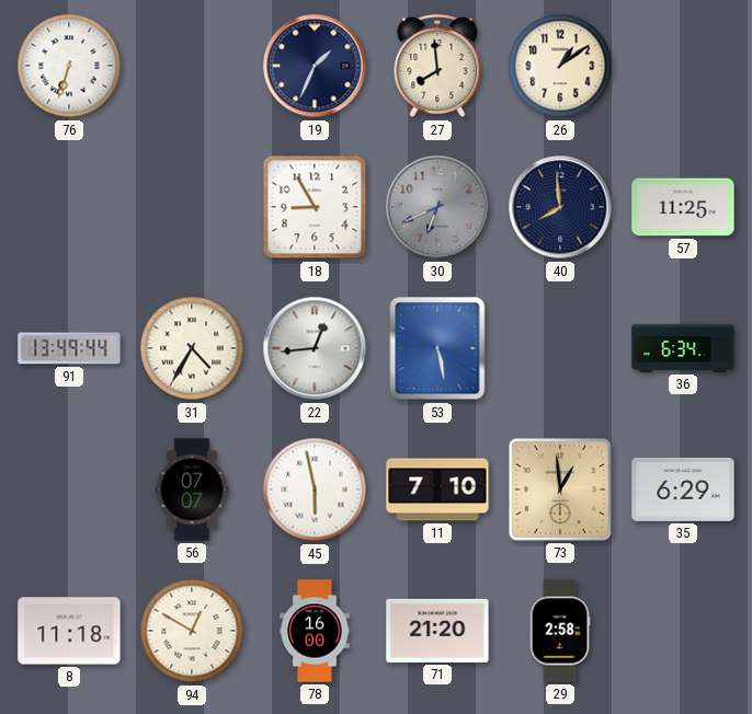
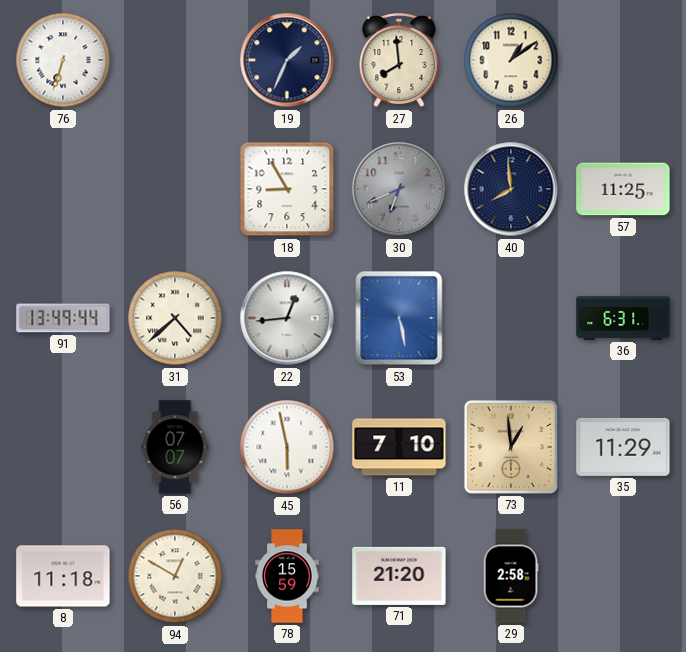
31: 4:35 -> 4:38 (175, 318)
36: 6:34 -> 6:31 (623, 318)
35: 6:29 -> 11:29 (623, 447)
78: 16:00 -> 15:59 (287, 576)
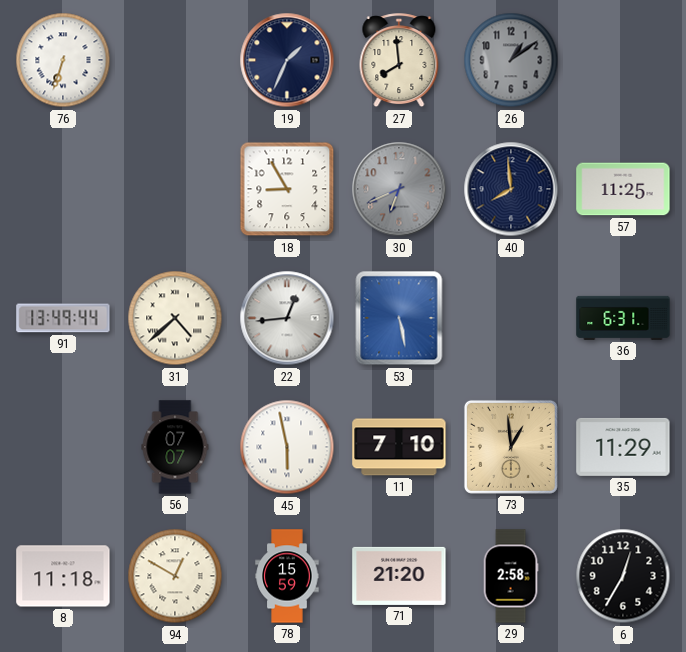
26 dial: cream -> grey (511, 60)
6: none -> 12:35 (623, 576)
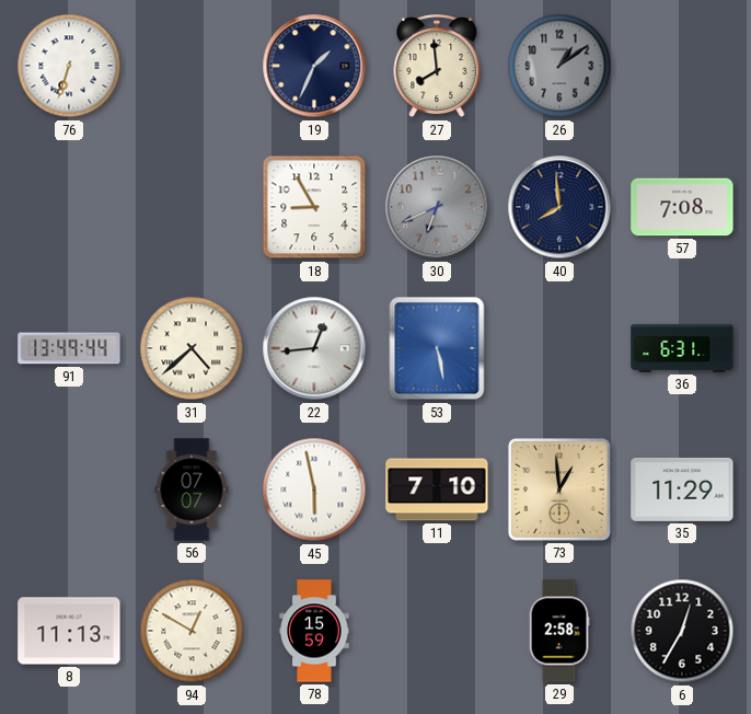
57: 11:25 -> 7:08 (682, 207)
8: 11:18 -> 11:13 (69, 631)
71: 21:20 -> none (399, 576)
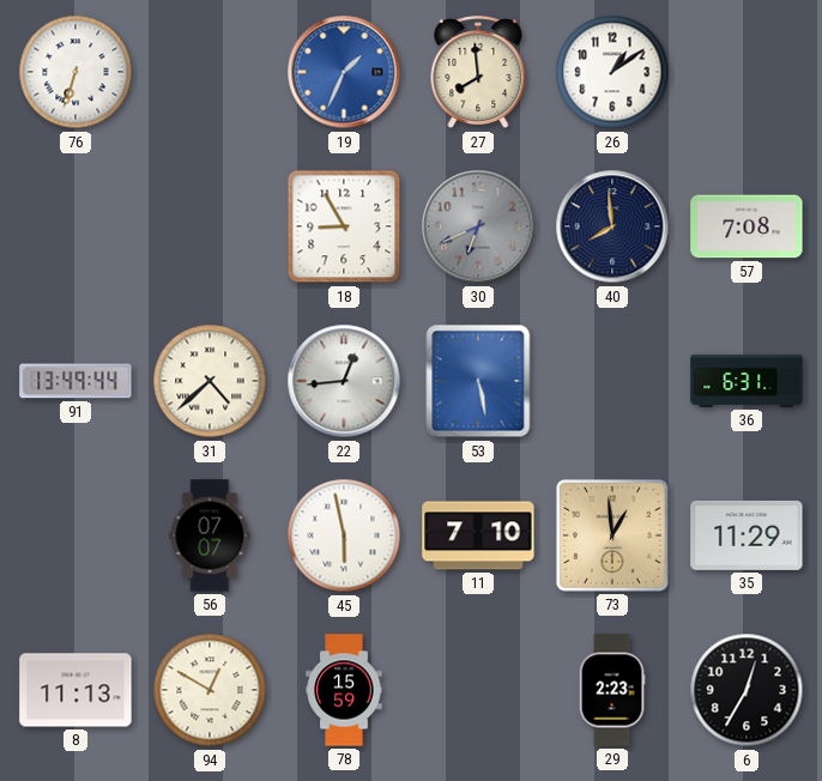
19 dial: navy -> blue (344, 72)
26 dial: grey -> white (612, 72)
29: 2:58 -> 2:23 (612, 690)
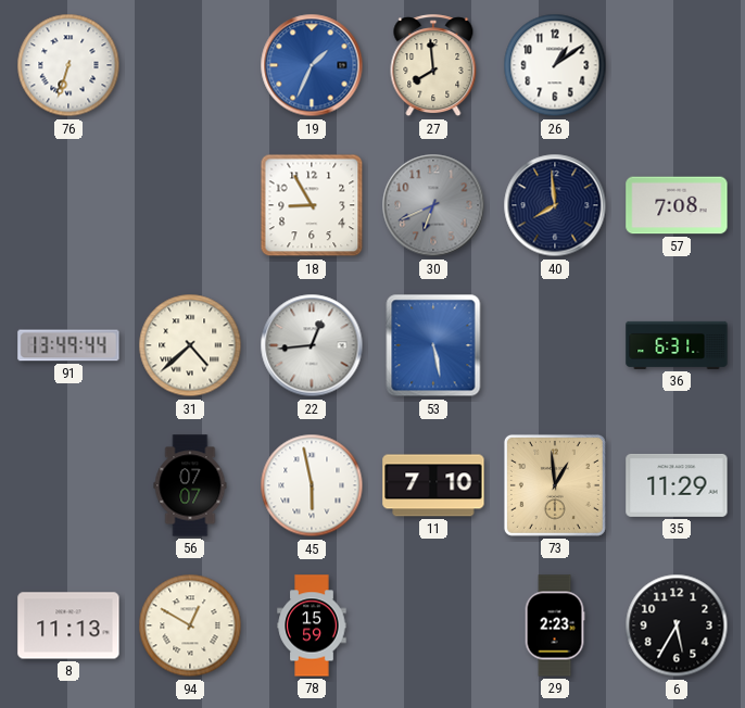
6: 12:35 -> 5:35 (677, 625)
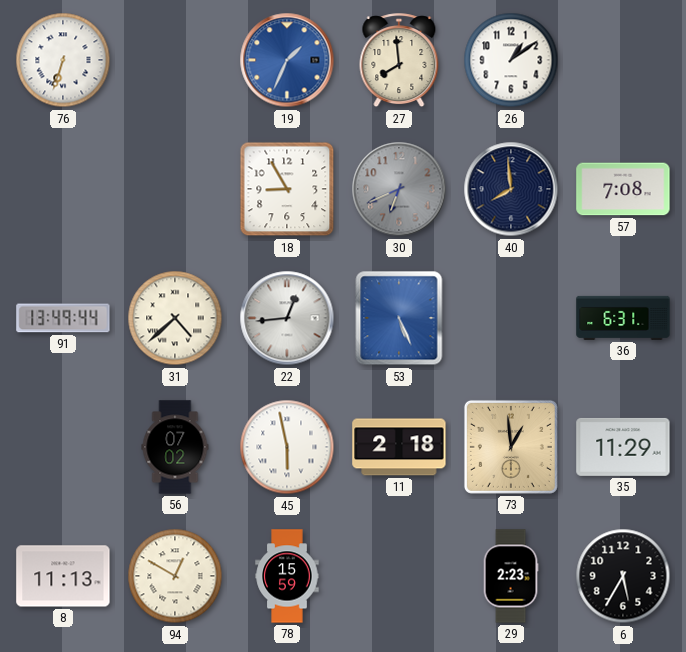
53: 5:28 -> 5:26 (399, 318)
56: 07:07 -> 07:02 (175, 447)
11: 7:10 -> 2:18 (399, 447)
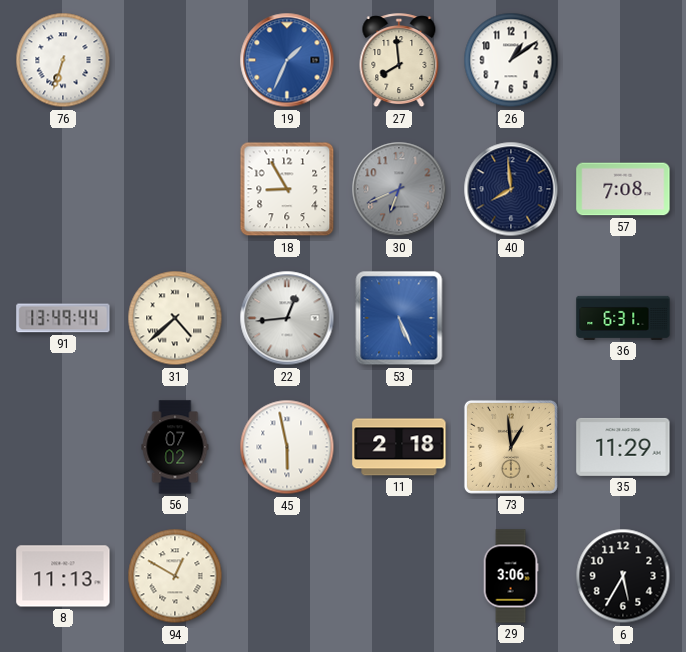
78: 15:59 -> none (287, 576)
29: 2:23 -> 3:06 (511, 576)
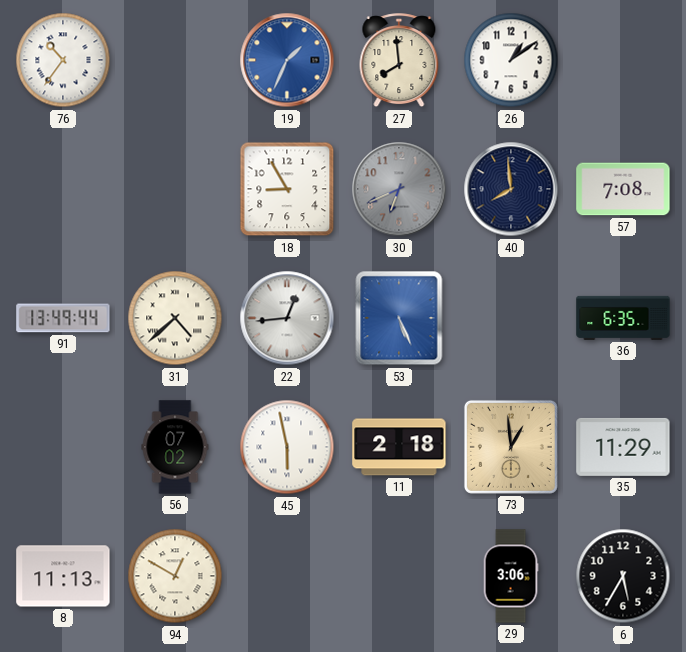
76: 6:33 -> 10:36 (63, 60)
36: 6:31 -> 6:35 (623, 318)
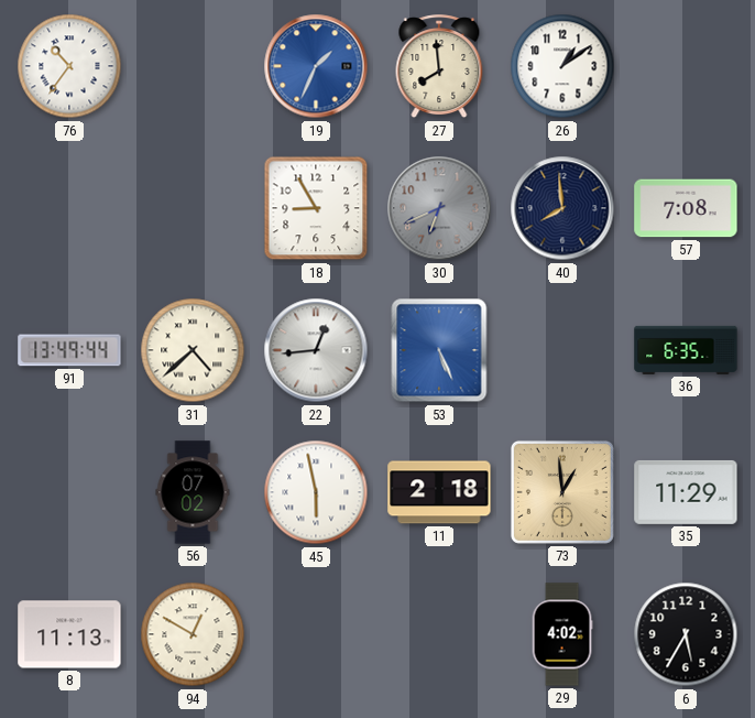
29: 3:06 -> 4:02 (562, 634)
